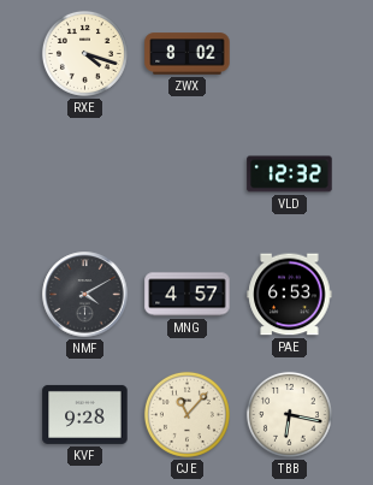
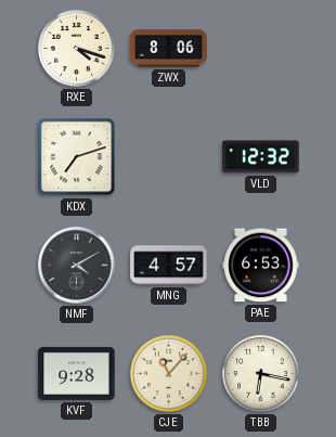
ZWX: 8:02 -> 8:06 (169, 49)
KDX: none -> 7:12 (77, 157)
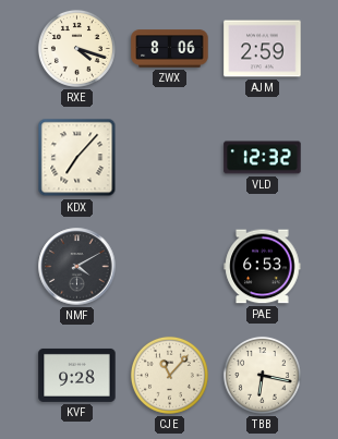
AJM: none -> 2:59 (263, 49)
KDX: 7:12 -> 7:07 (77, 158)
MNG: 4:57 -> none (169, 266)
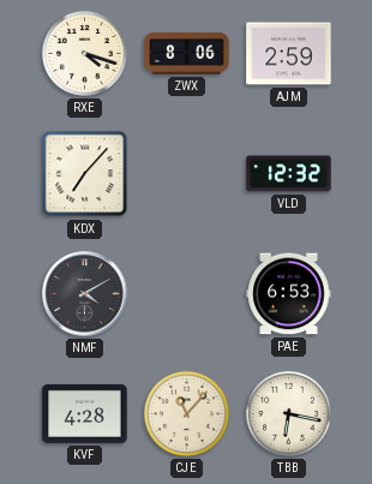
KVF: 9:28 -> 4:28 (85, 413)
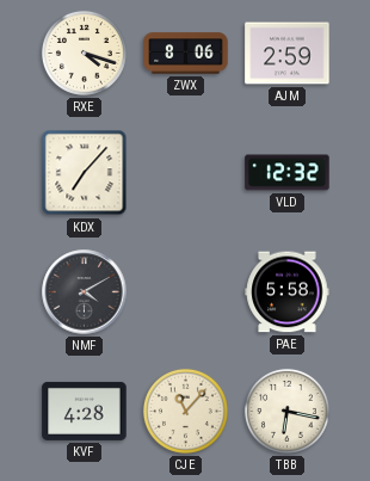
PAE: 6:53 -> 5:58 (288, 292)
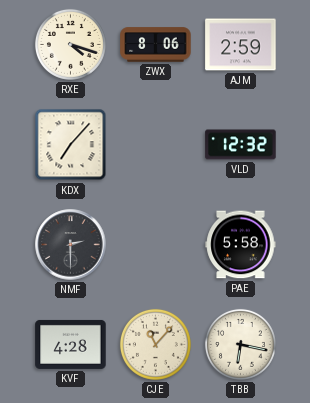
NMF: 4:10 -> 2:30 (71, 245)
